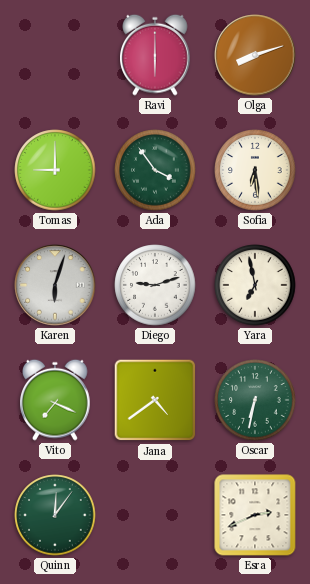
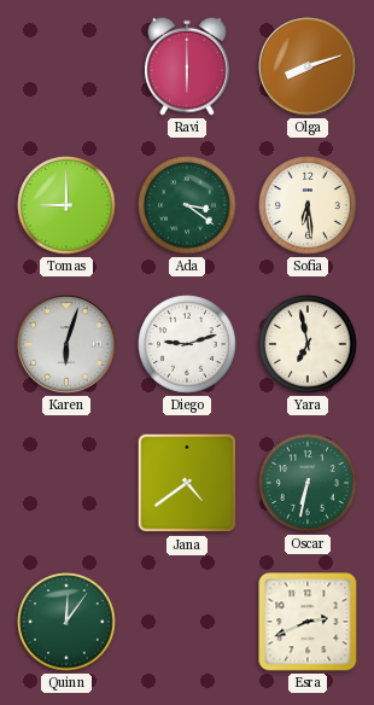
Ada: 3:54 -> 3:21 (187, 205)
Vito: 7:19 -> none (56, 400)
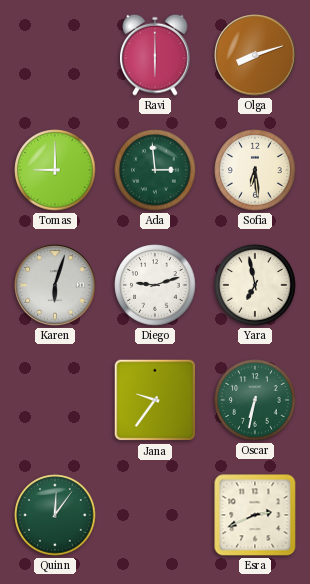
Ada: 3:21 -> 2:59 (155, 170)
Jana: 4:39 -> 9:36 (155, 400)
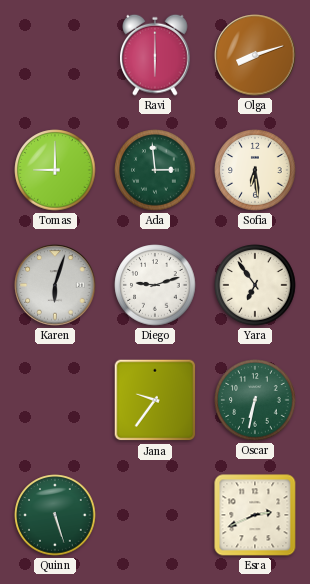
Yara: 6:58 -> 6:54 (255, 285)
Quinn: 12:06 -> 5:27 (55, 515)
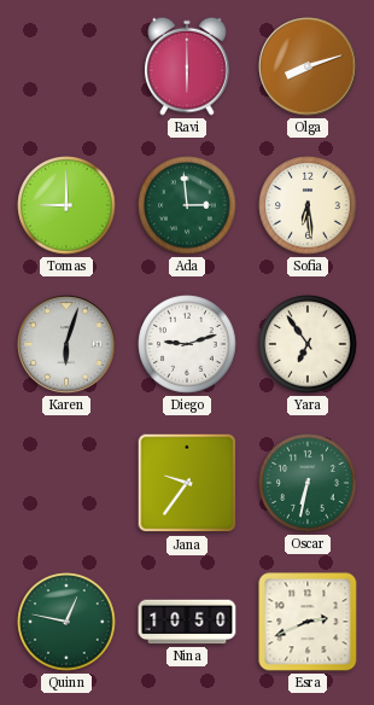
Quinn: 5:27 -> 12:47 (66, 622)
Nina: none -> 10:50 (187, 622)
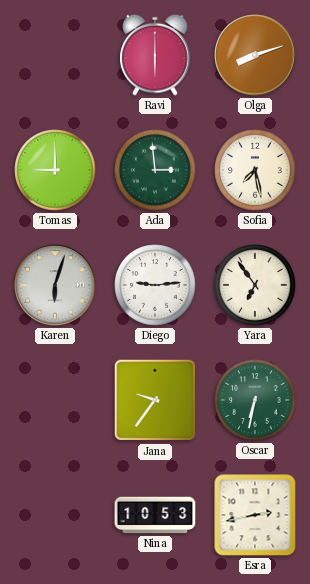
Sofia: 6:29 -> 7:28 (255, 170)
Diego: 9:12 -> 9:14 (155, 285)
Quinn: 12:47 -> none (66, 622)
Nina: 10:50 -> 10:53 (155, 515)
Esra: 2:41 -> 2:43 (255, 515)
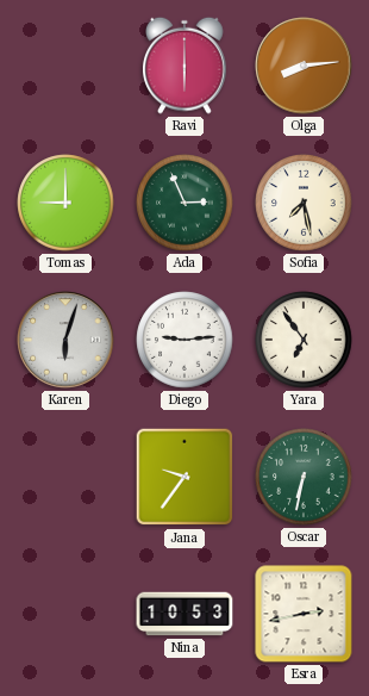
Olga: 8:12 -> 8:14 (304, 66)
Ada: 2:59 -> 2:56 (185, 203)
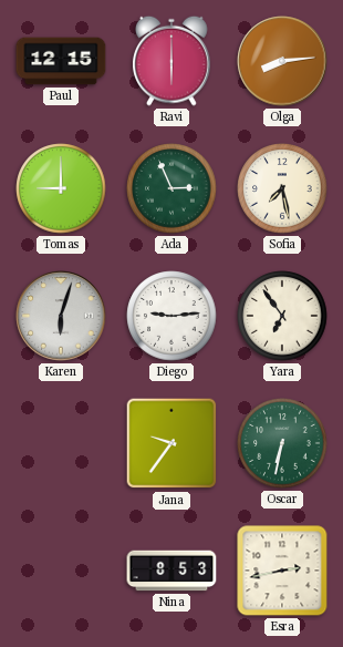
Paul: none -> 12:15 (61, 61)
Nina: 10:53 -> 8:53 (171, 571)
